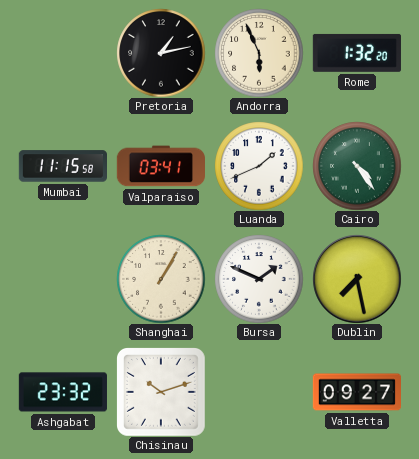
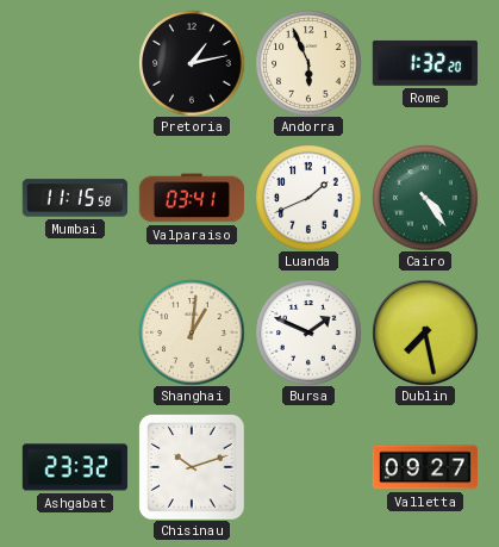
Shanghai: 1:05 -> 1:01 (192, 332)
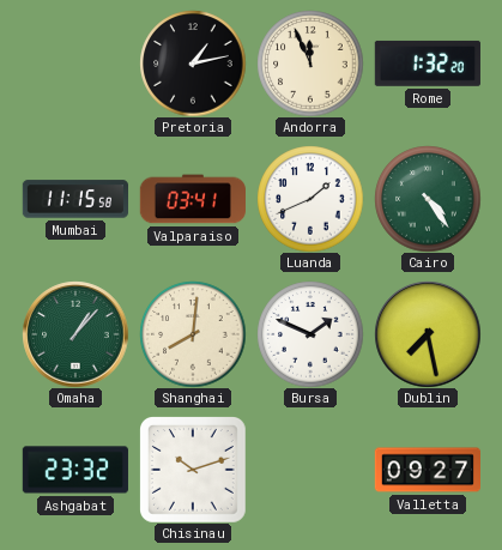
Andorra: 5:56 -> 11:56 (310, 64)
Omaha: none -> 1:07 (75, 334)
Shanghai: 1:01 -> 8:01 (193, 334)
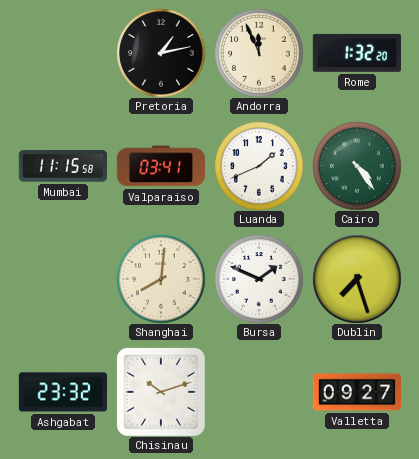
Omaha: 1:07 -> none (75, 334)
Dublin: 7:28 -> 7:27 (357, 279)
